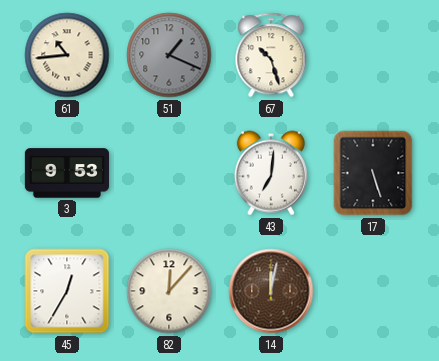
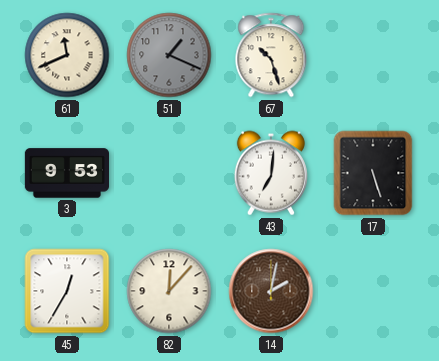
61: 10:44 -> 11:41 (67, 55)
14: 12:02 -> 2:02 (271, 291)
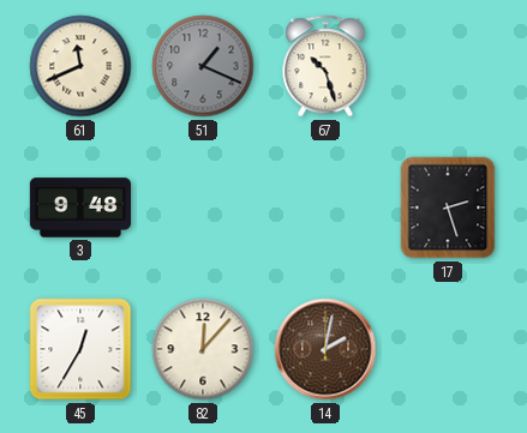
3: 9:53 -> 9:48 (79, 208)
43: 7:01 -> none (271, 173)
17: 5:27 -> 2:27 (448, 208)
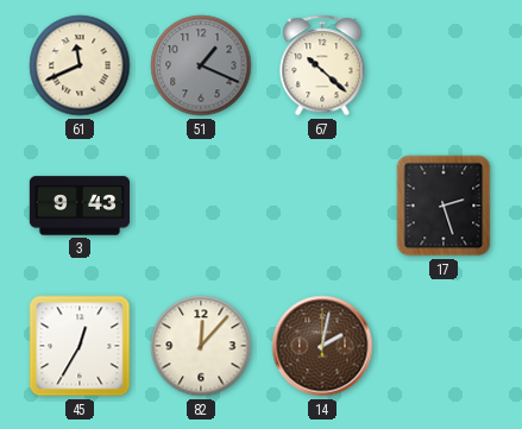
67: 10:27 -> 10:22 (322, 65)
3: 9:48 -> 9:43 (78, 206)
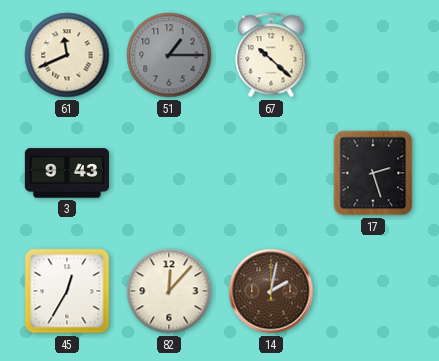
51: 1:19 -> 1:15 (169, 55)
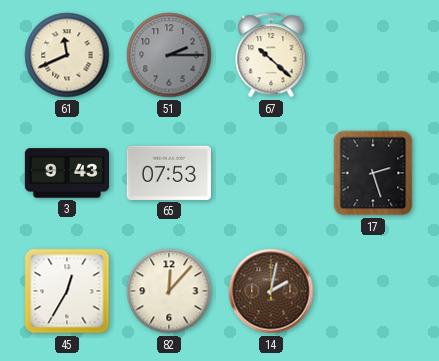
51: 1:15 -> 2:15 (169, 55)
65: none -> 07:53 (169, 173)
